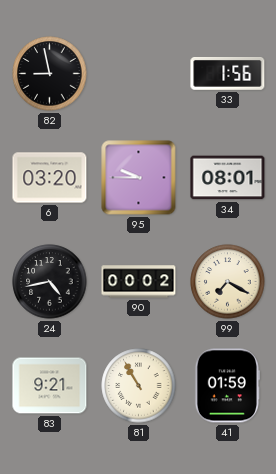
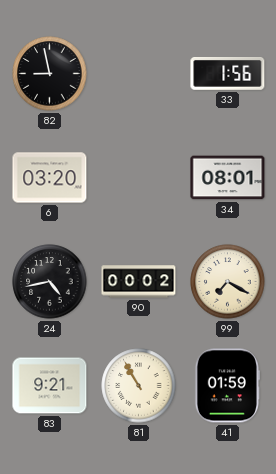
95: 9:45 -> none (139, 178)
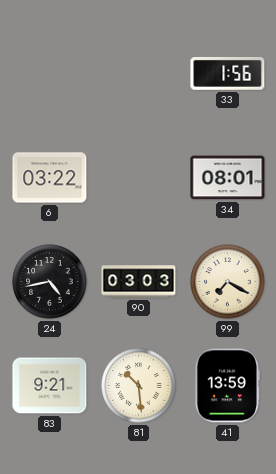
82: 8:58 -> none (50, 74)
6: 03:20 -> 03:22 (50, 178)
90: 00:02 -> 03:03 (139, 282)
81: 10:55 -> 10:29 (139, 386)
41: 01:59 -> 13:59 (227, 386)
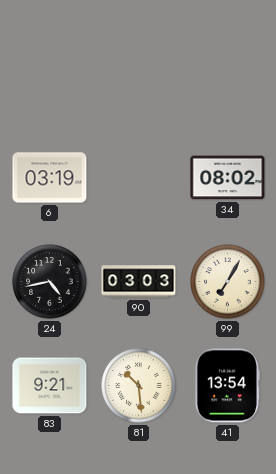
33: 1:56 -> none (228, 73)
6: 03:22 -> 03:19 (50, 178)
34: 08:01 -> 08:02 (228, 178)
99: 7:20 -> 7:05 (228, 282)
41: 13:59 -> 13:54 (227, 386)
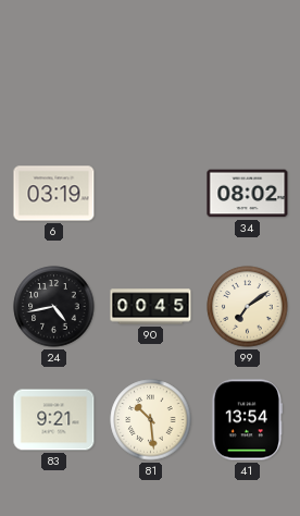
90: 03:03 -> 00:45 (151, 307)
99: 7:05 -> 7:09 (248, 307)
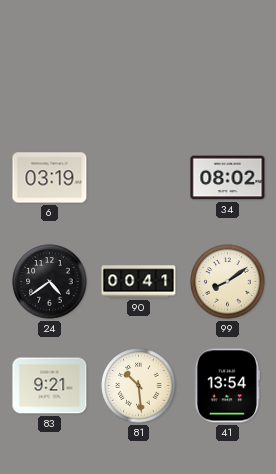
24: 4:43 -> 4:39 (50, 282)
90: 00:45 -> 00:41 (139, 282)
99: 7:09 -> 8:09 (228, 282)
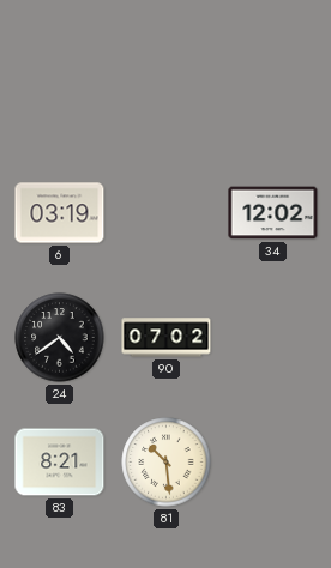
34: 08:02 -> 12:02 (273, 213)
90: 00:41 -> 07:02 (167, 338)
99: 8:09 -> none (228, 282)
83: 9:21 -> 8:21 (60, 463)
41: 13:54 -> none (227, 386)
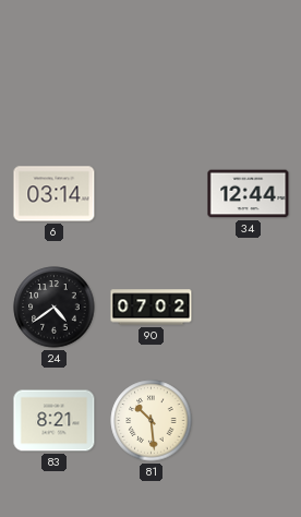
6: 03:19 -> 03:14 (55, 194)
34: 12:02 -> 12:44 (249, 194)
